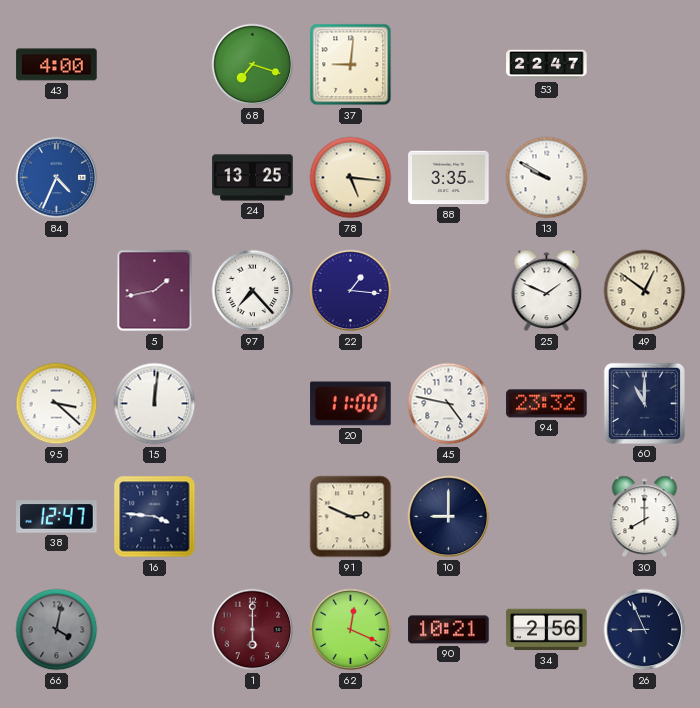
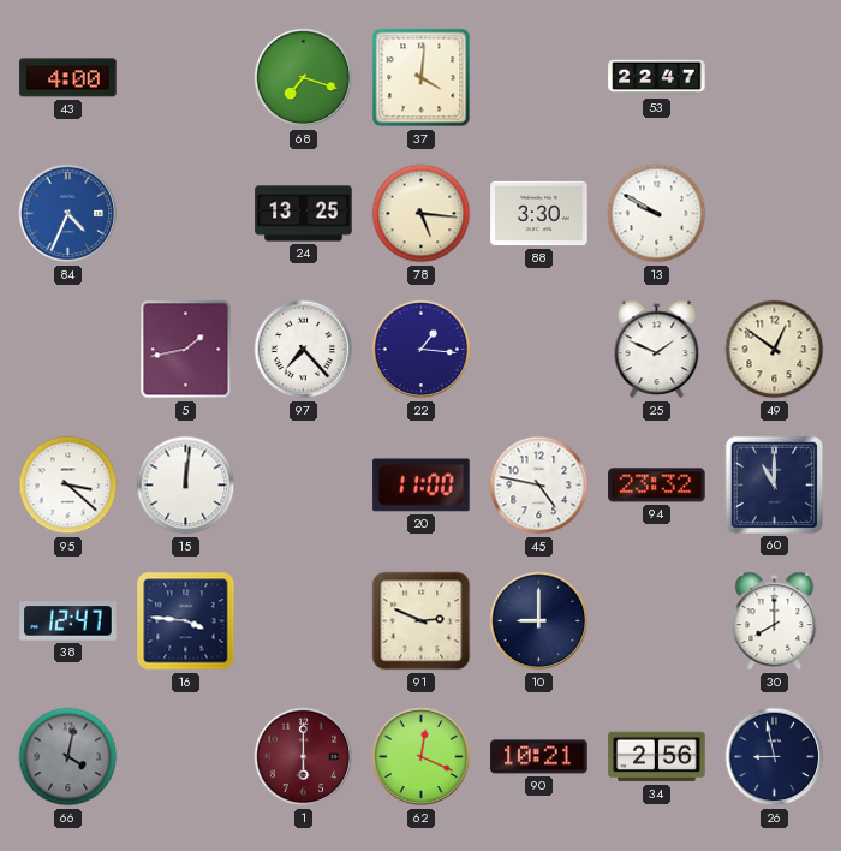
37: 9:01 -> 4:01 (422, 78)
88: 3:35 -> 3:30 (539, 214)
26: 8:56 -> 8:58 (775, 757)
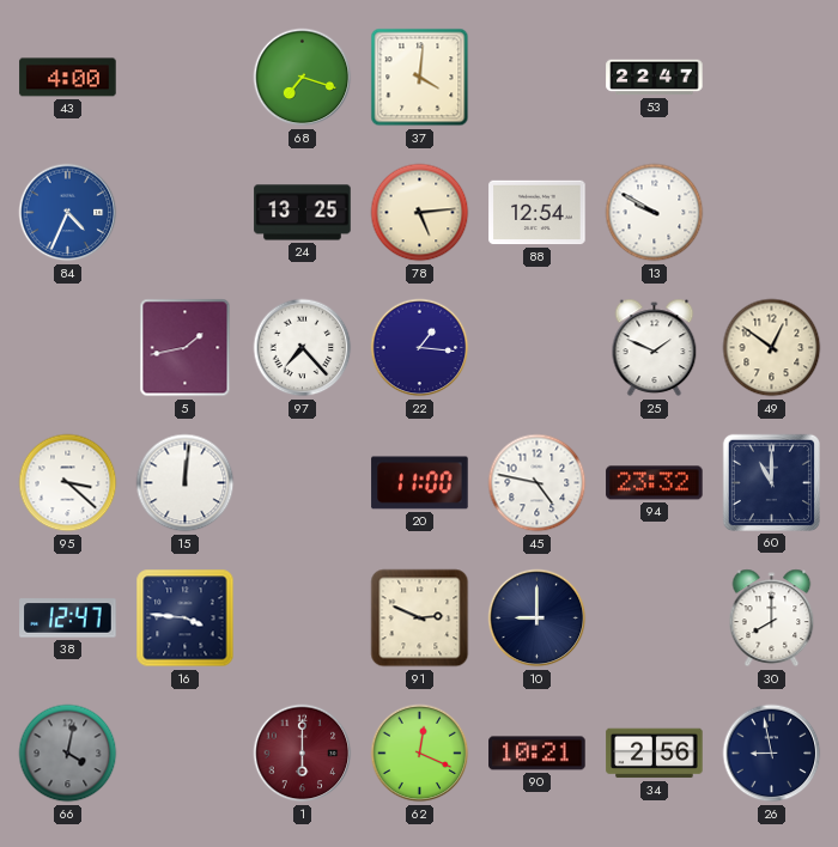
78: 5:16 -> 5:14 (420, 213)
88: 3:30 -> 12:54 (538, 213)
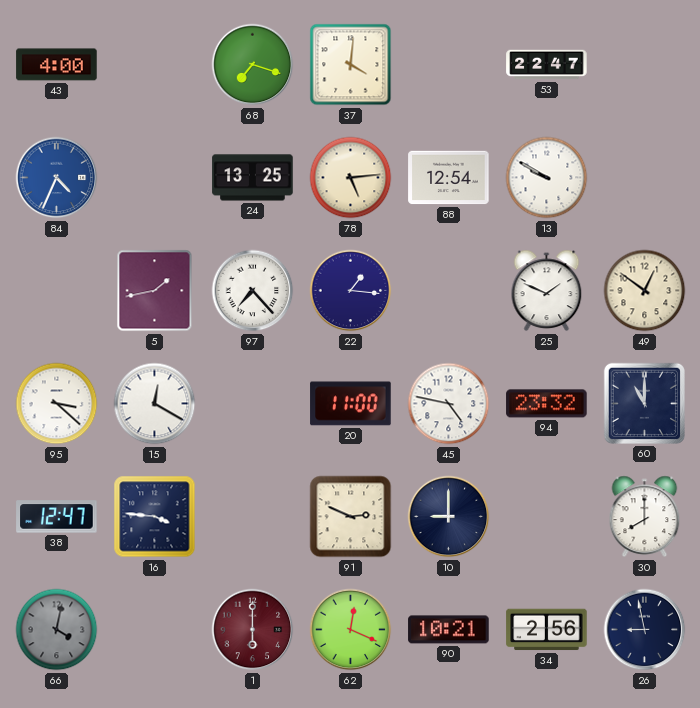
15: 12:01 -> 12:20 (155, 404)
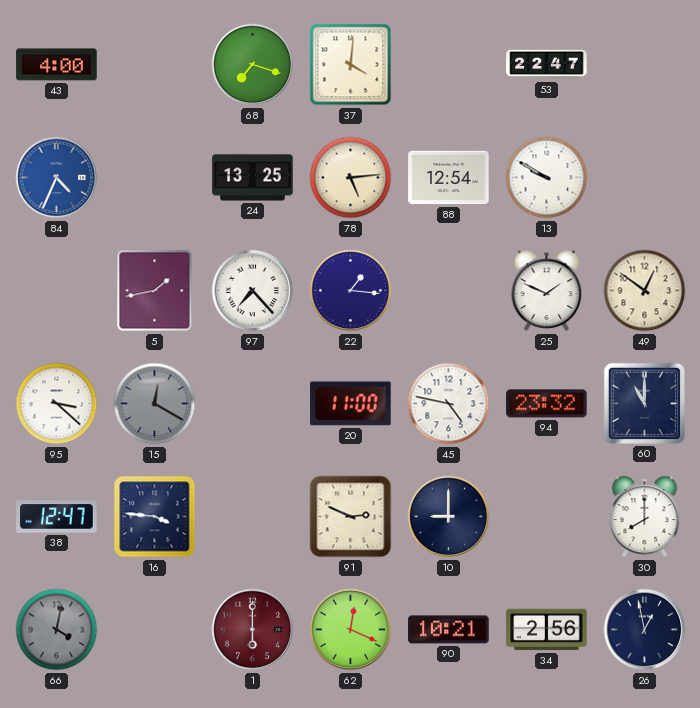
15 dial: white -> grey (155, 404)
26: 8:58 -> 12:58 (645, 630)
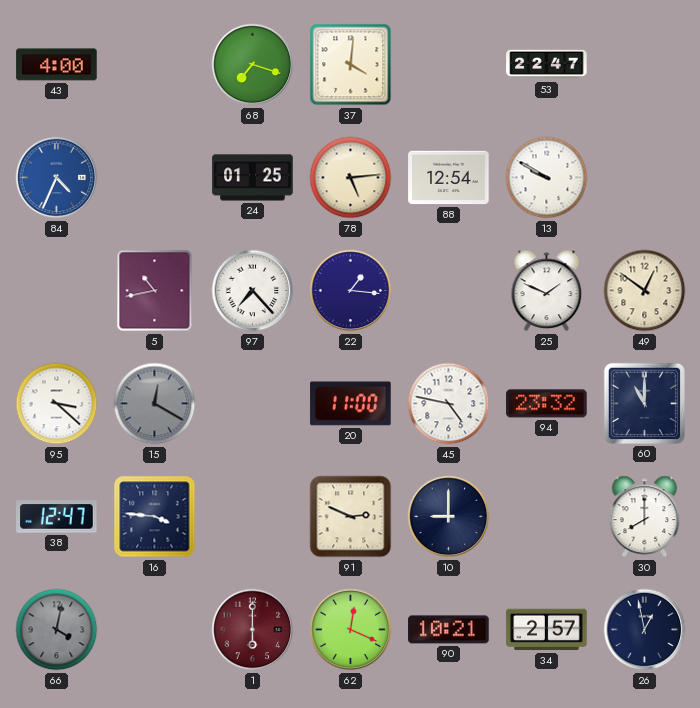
24: 13:25 -> 01:25 (253, 178)
5: 1:43 -> 10:43 (155, 291)
34: 2:56 -> 2:57 (547, 630)
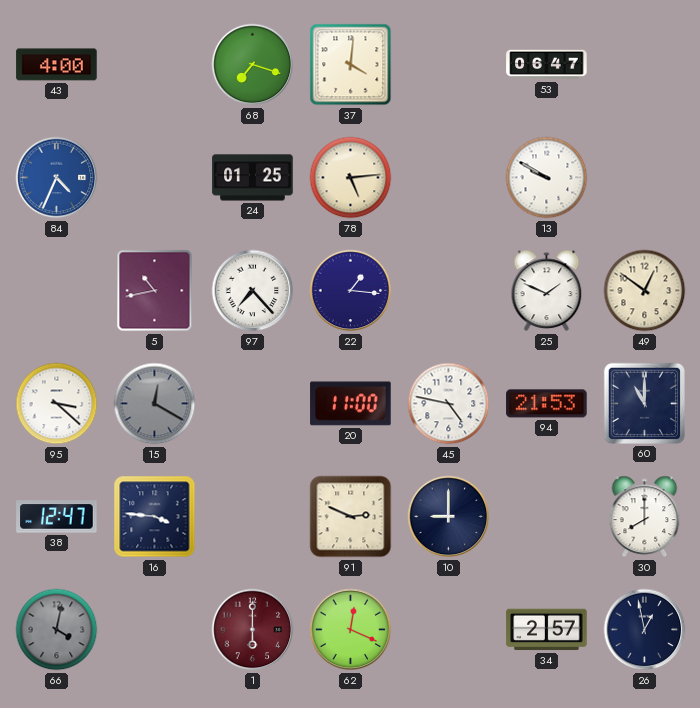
53: 22:47 -> 06:47 (547, 65)
88: 12:54 -> none (449, 178)
94: 23:32 -> 21:53 (547, 404)
90: 10:21 -> none (449, 630)
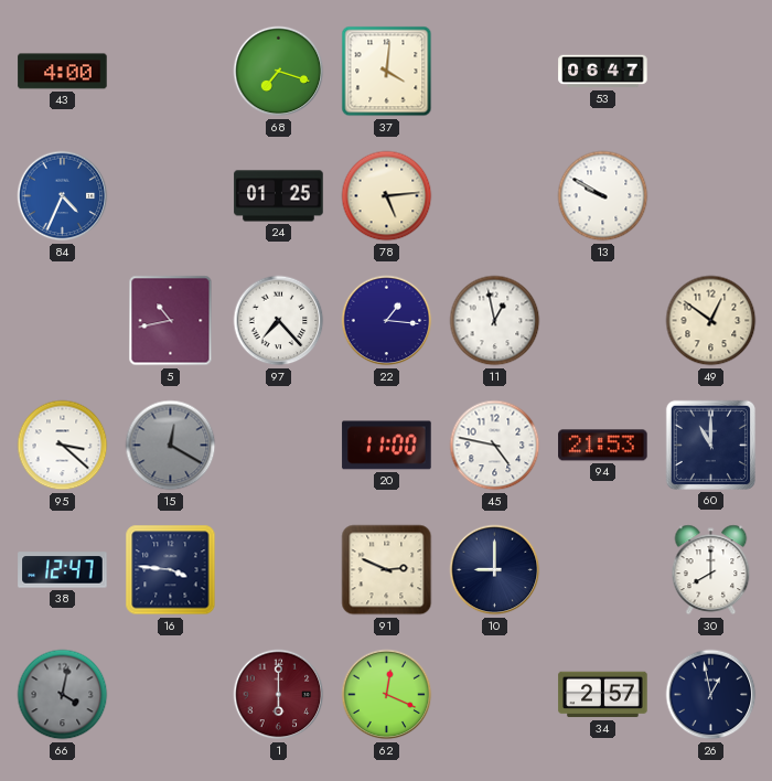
11: none -> 12:58 (495, 321)
25: 1:49 -> none (547, 291)
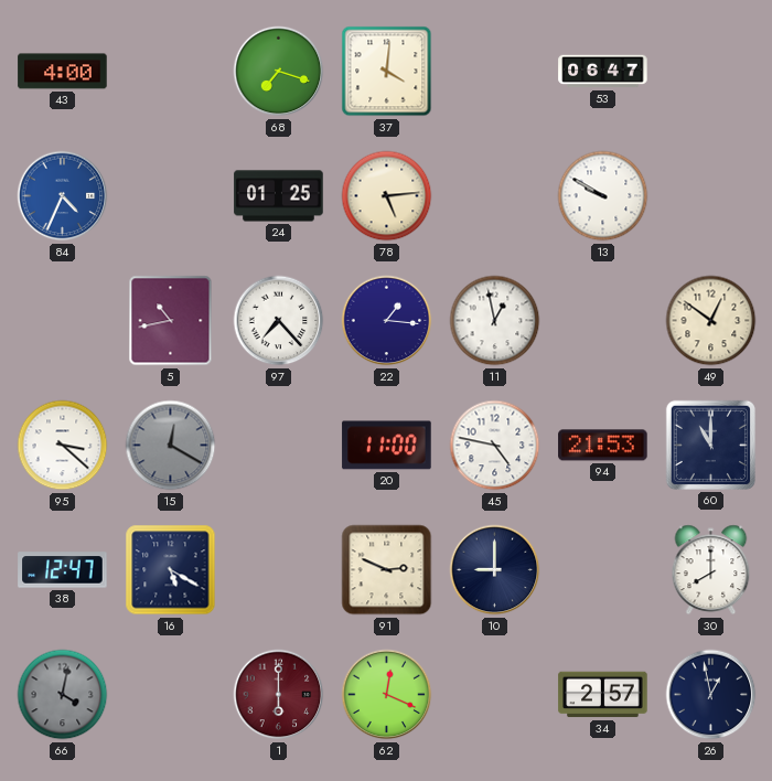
16: 3:46 -> 5:20 (171, 570)
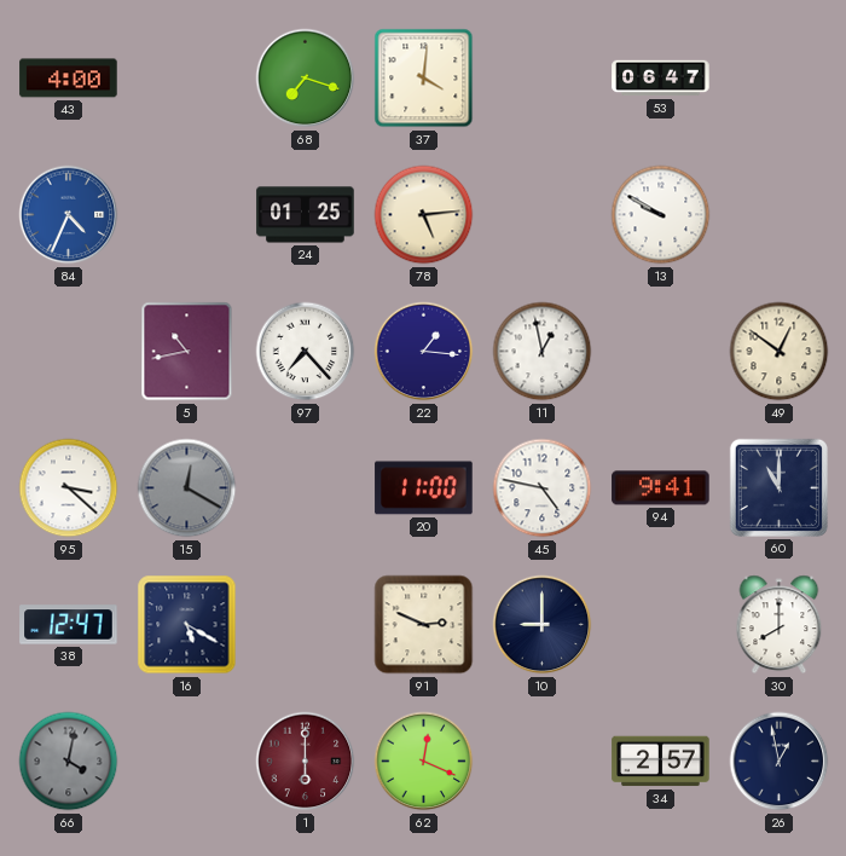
94: 21:53 -> 9:41 (661, 488)
